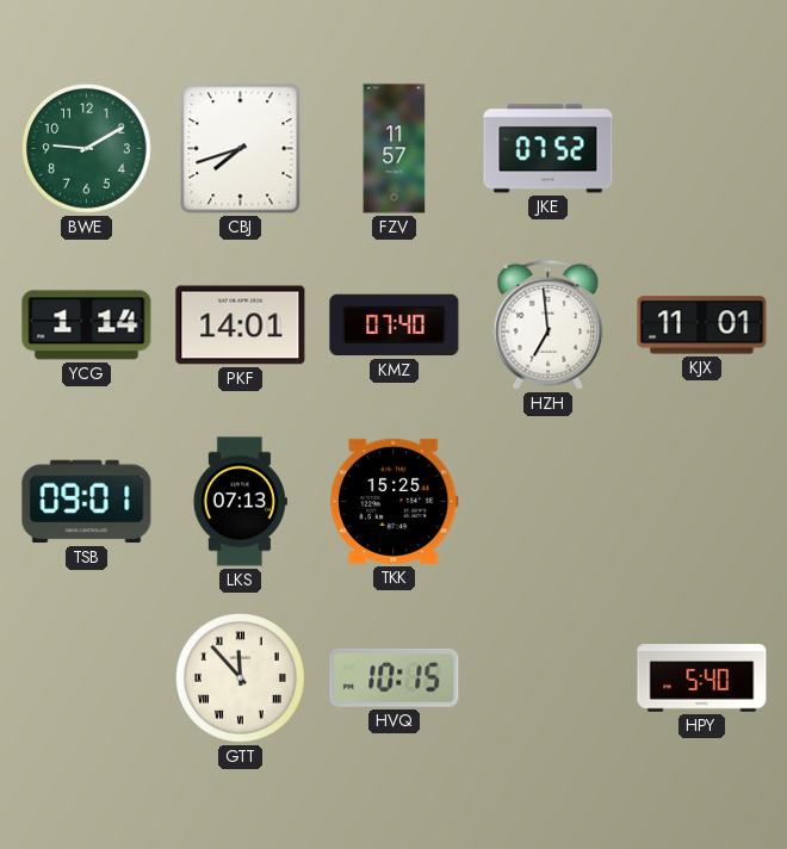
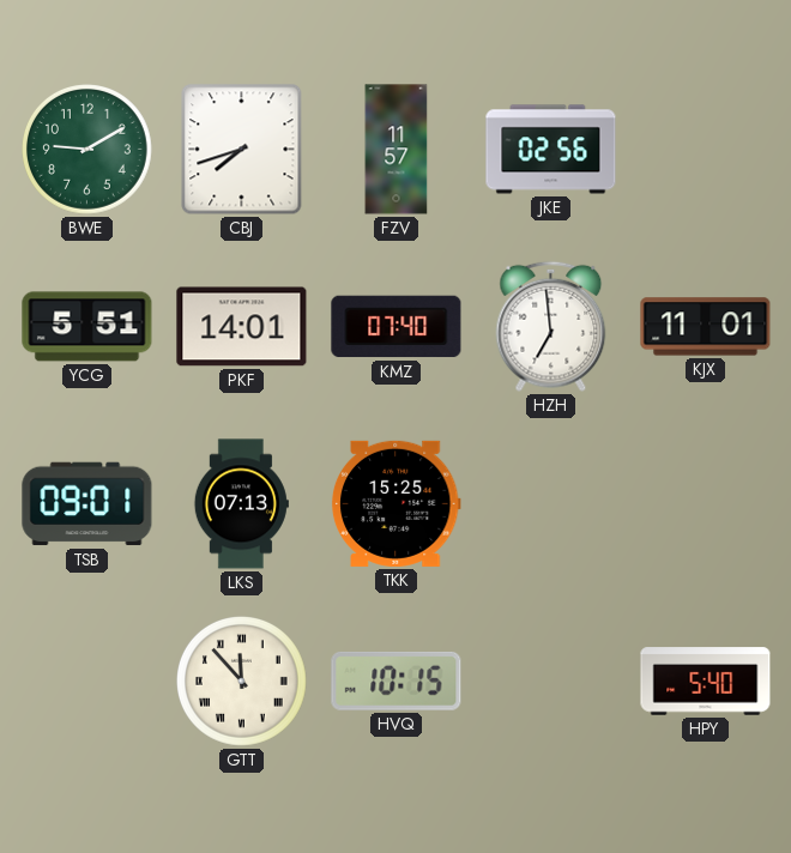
JKE: 07:52 -> 02:56 (551, 150)
YCG: 1:14 -> 5:51 (87, 327)
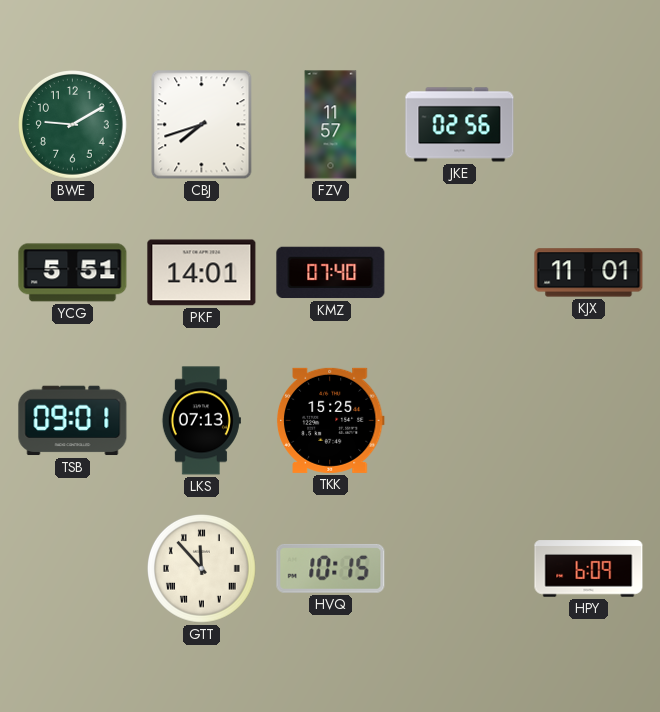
HZH: 6:59 -> none (551, 326)
HPY: 5:40 -> 6:09 (589, 569)
